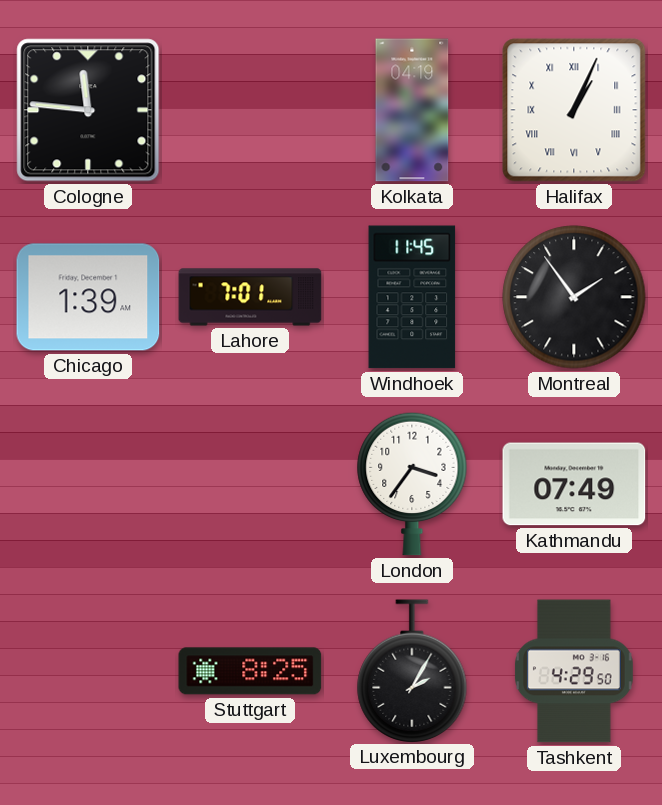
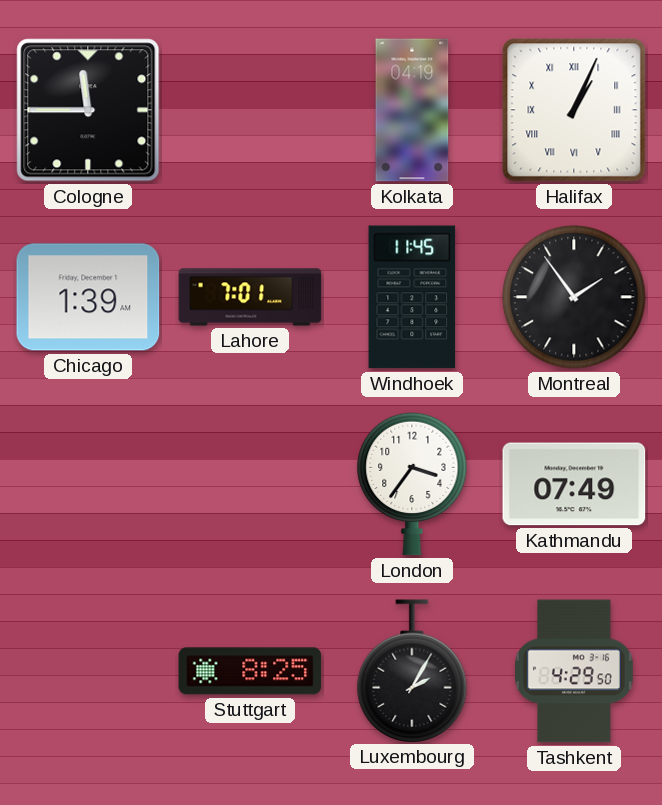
Cologne: 11:46 -> 11:45 (88, 110)
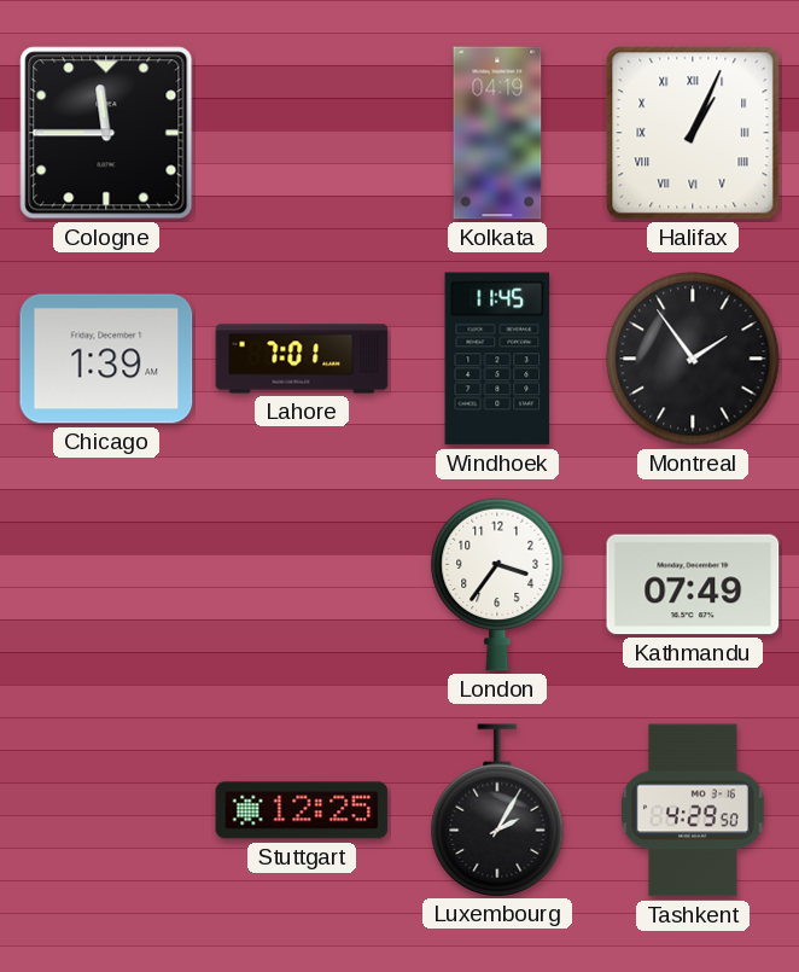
Stuttgart: 8:25 -> 12:25 (302, 810)
